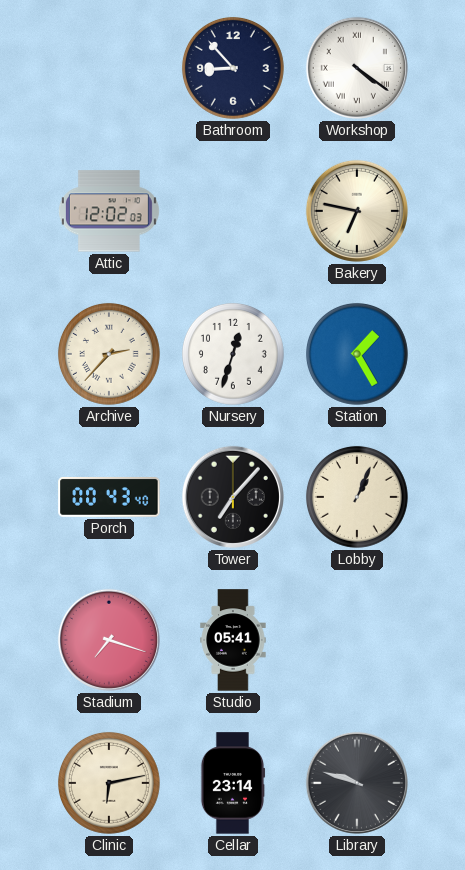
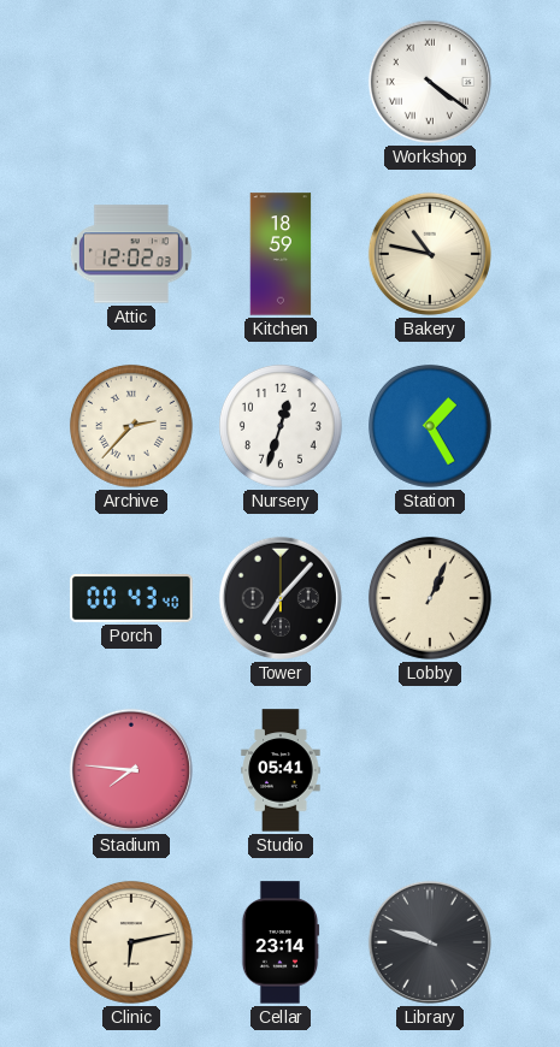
Bathroom: 8:53 -> none (233, 68)
Kitchen: none -> 18:59 (281, 254)
Bakery: 6:47 -> 10:47 (430, 254)
Stadium: 7:18 -> 7:46 (131, 770)
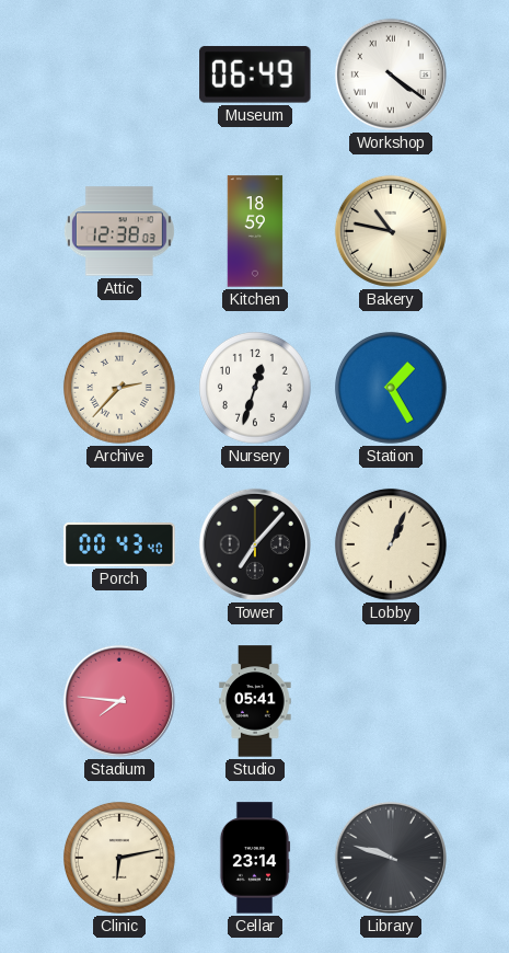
Museum: none -> 06:49 (255, 74)
Attic: 12:02 -> 12:38 (119, 231)
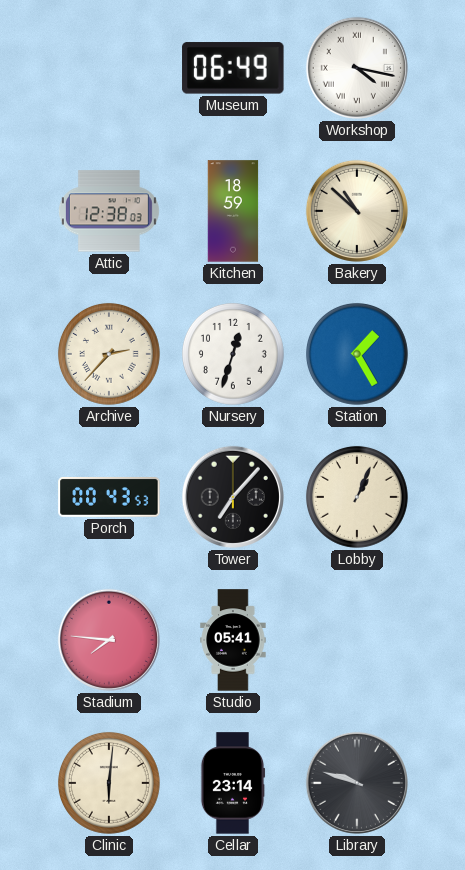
Workshop: 4:21 -> 4:17 (357, 68)
Bakery: 10:47 -> 10:52 (357, 211)
Porch: 00:43:40 -> 00:43:53 (109, 498)
Clinic: 6:13 -> 6:01 (109, 783)
